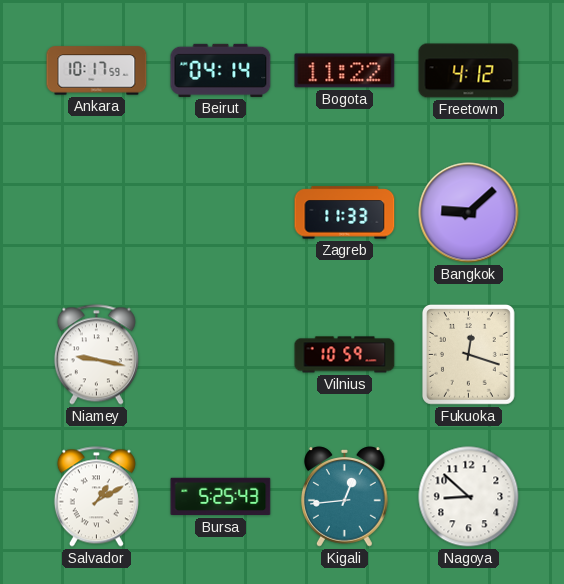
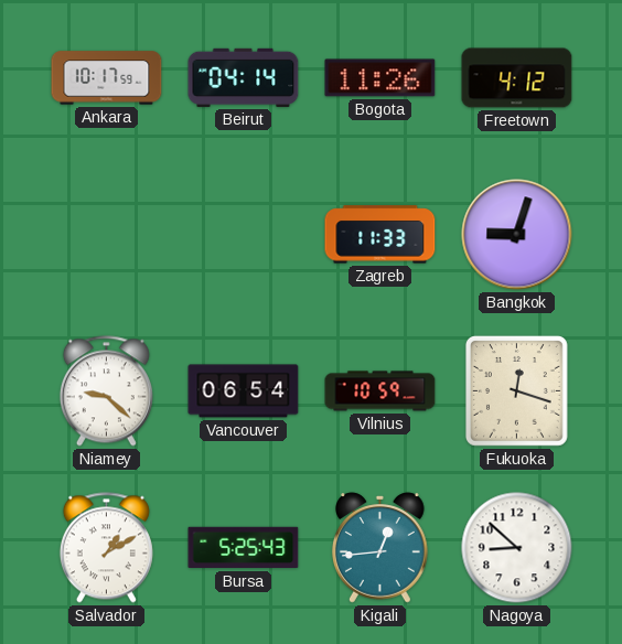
Bogota: 11:22 -> 11:26 (380, 78)
Bangkok: 9:08 -> 9:03 (517, 235)
Niamey: 9:17 -> 9:22 (106, 391)
Vancouver: none -> 06:54 (244, 391)
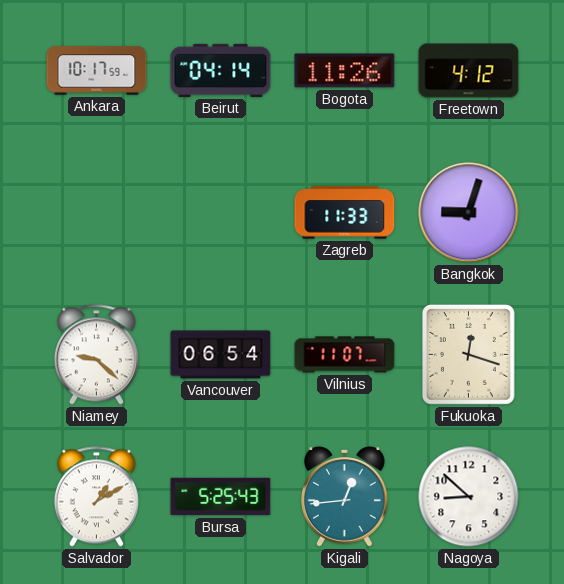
Vilnius: 10:59 -> 11:07 (345, 355)
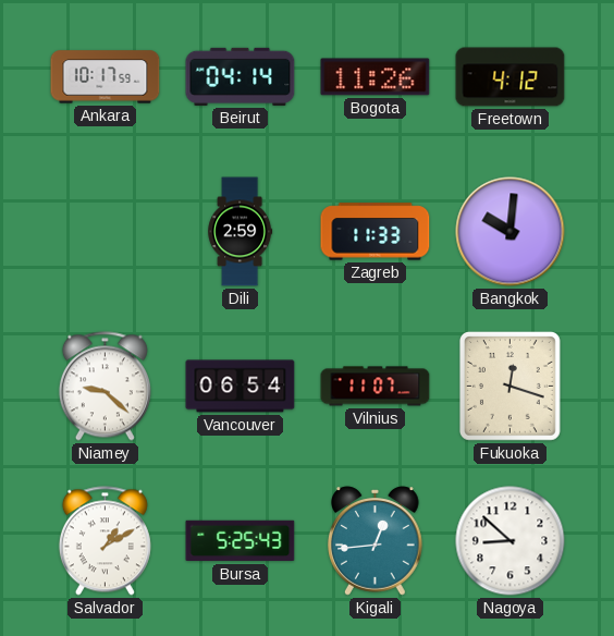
Dili: none -> 2:59 (241, 232)
Bangkok: 9:03 -> 10:01 (511, 232)
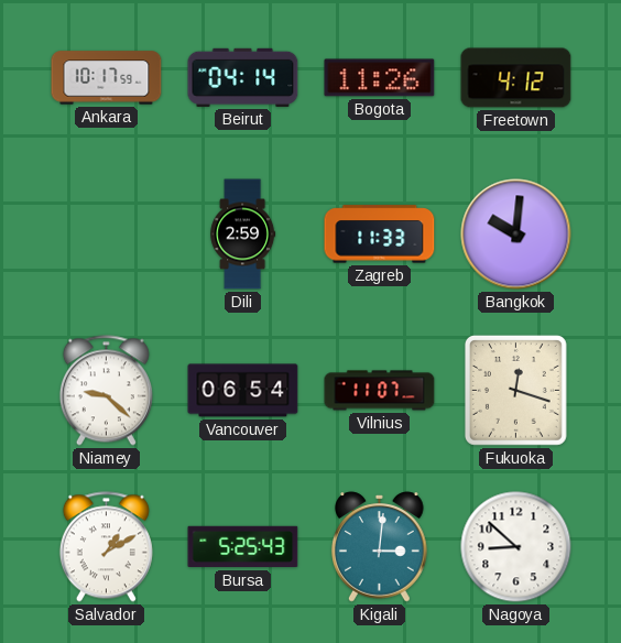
Kigali: 12:44 -> 3:01 (380, 547)
